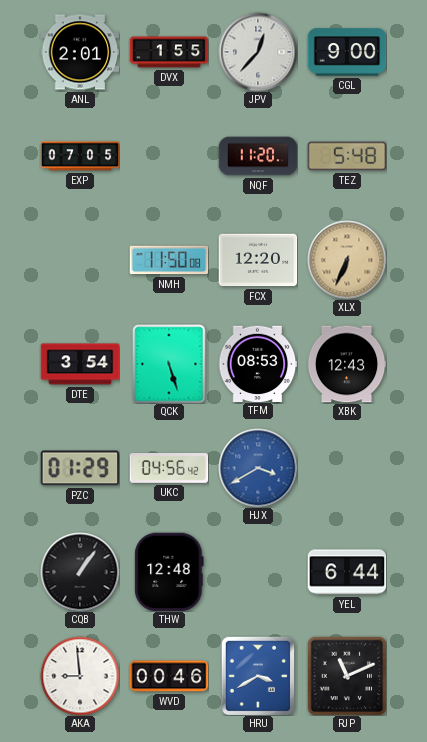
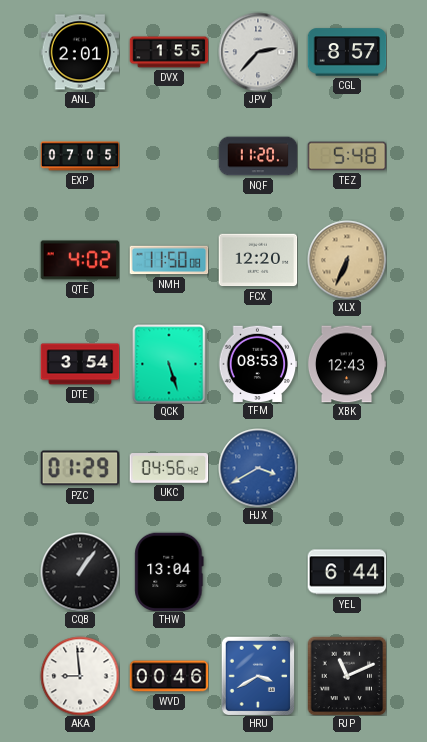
JPV: 12:37 -> 2:37 (258, 52)
CGL: 9:00 -> 8:57 (347, 52)
QTE: none -> 4:02 (80, 260)
THW: 12:48 -> 13:04 (169, 572)
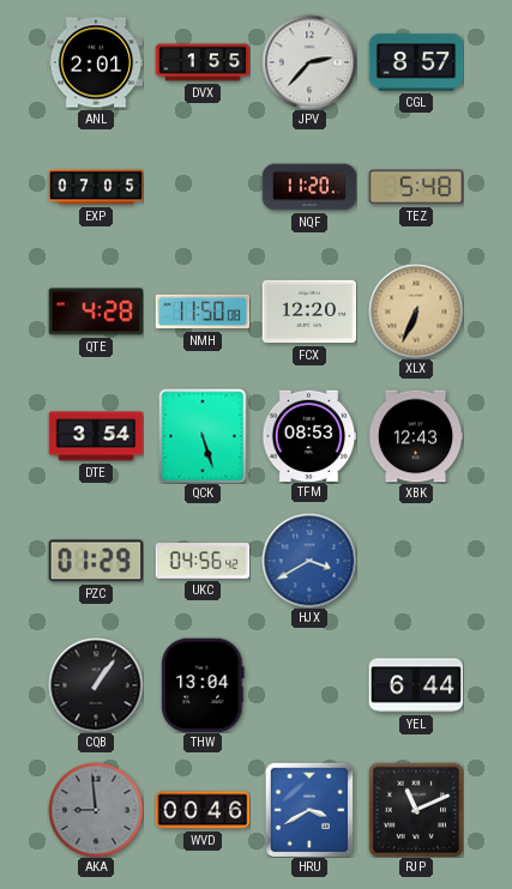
QTE: 4:02 -> 4:28 (96, 312)
AKA dial: white -> grey (96, 810)
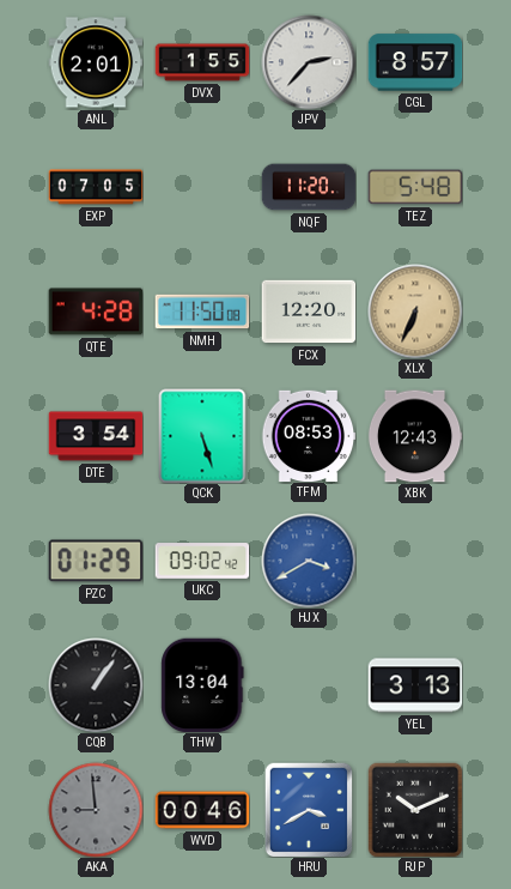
UKC: 04:56 -> 09:02 (202, 561)
YEL: 6:44 -> 3:13 (415, 685)
RJP: 11:11 -> 10:11 (415, 810)
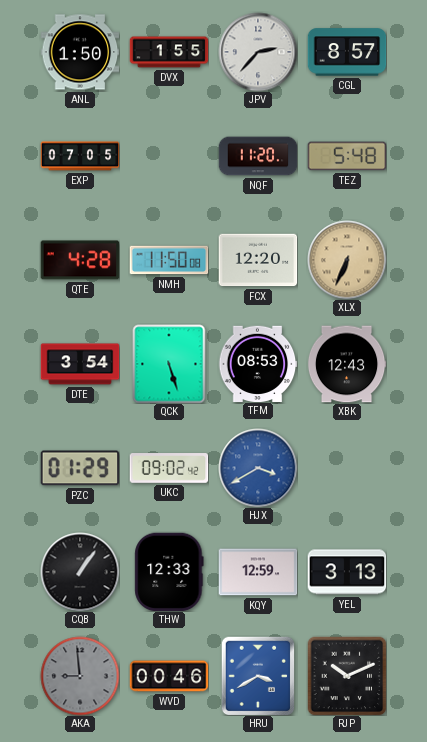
ANL: 2:01 -> 1:50 (80, 52)
THW: 13:04 -> 12:33 (169, 572)
KQY: none -> 12:59 (258, 572)
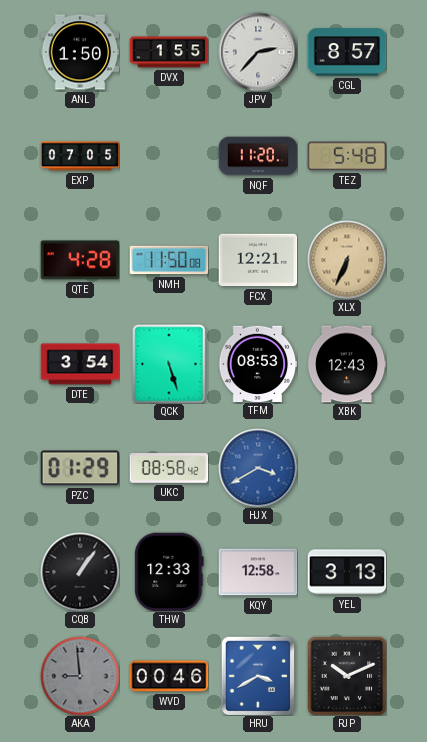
FCX: 12:20 -> 12:21 (258, 260)
UKC: 09:02 -> 08:58 (169, 468)
KQY: 12:59 -> 12:58 (258, 572)
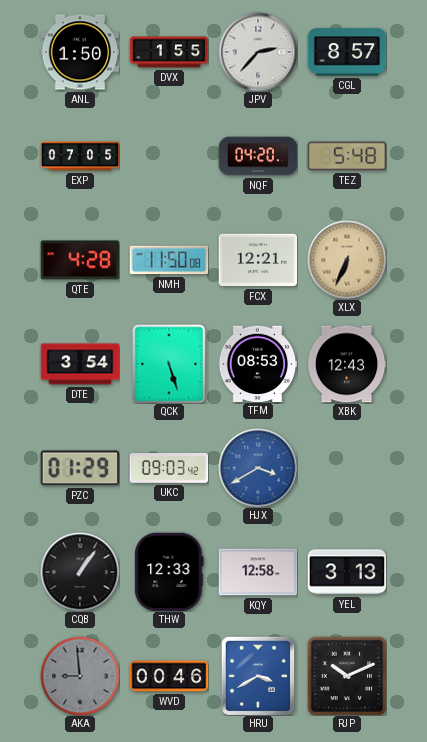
NQF: 11:20 -> 04:20 (258, 156)
UKC: 08:58 -> 09:03 (169, 468)
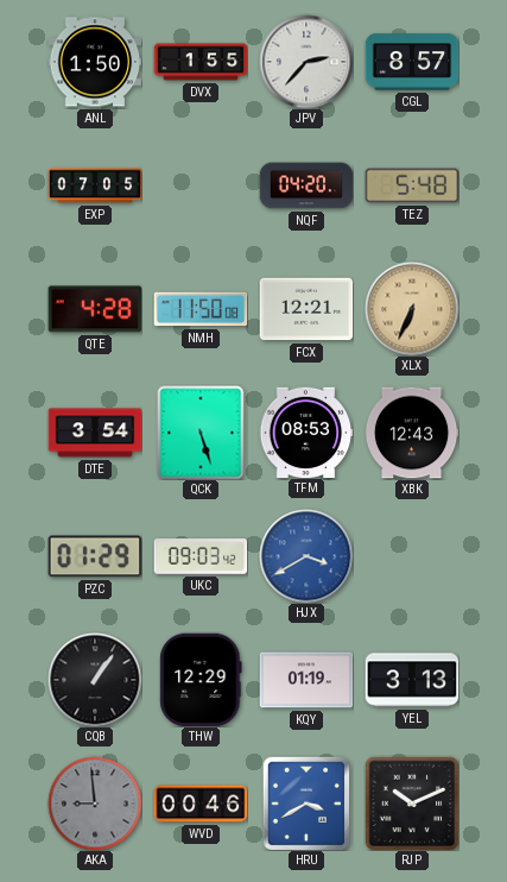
THW: 12:33 -> 12:29 (201, 680)
KQY: 12:58 -> 01:19 (306, 680)
